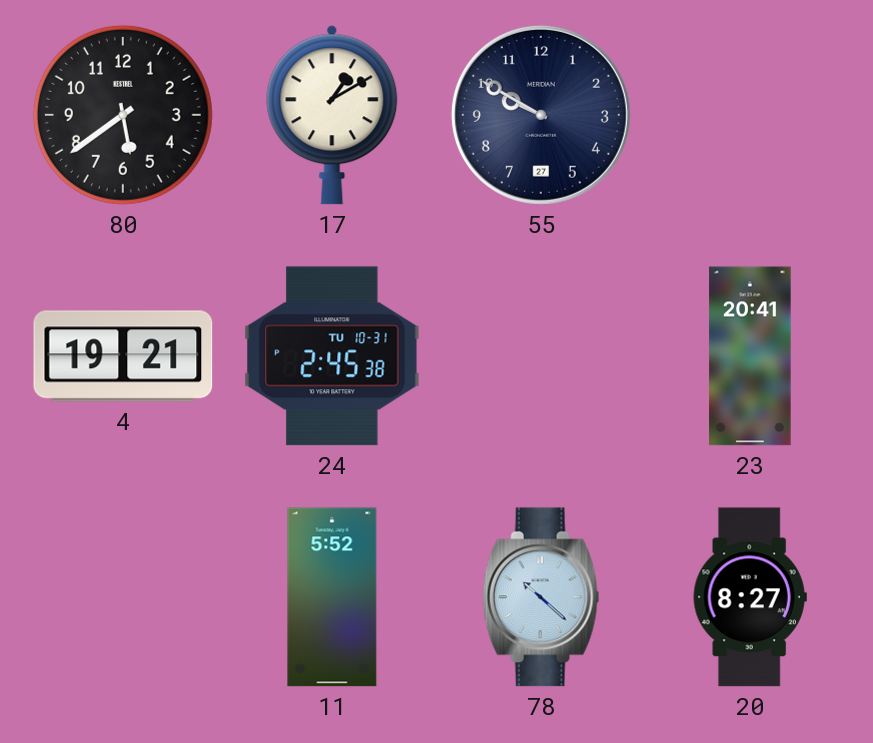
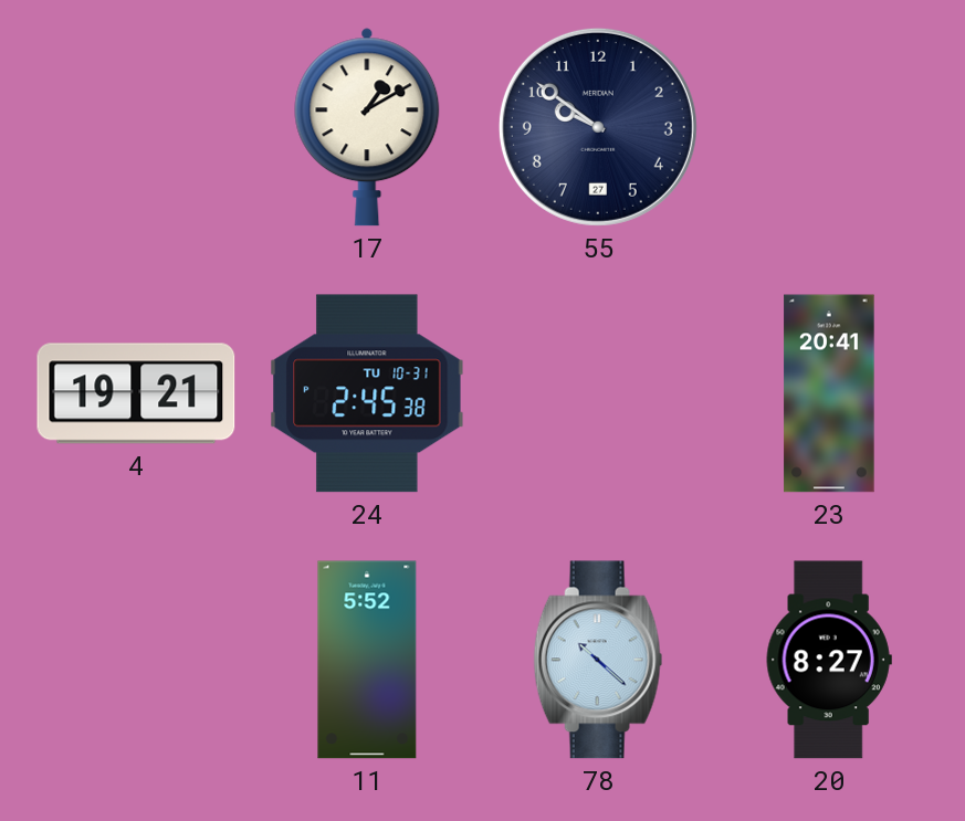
80: 5:39 -> none (123, 115)
55: 9:50 -> 9:51 (598, 127)
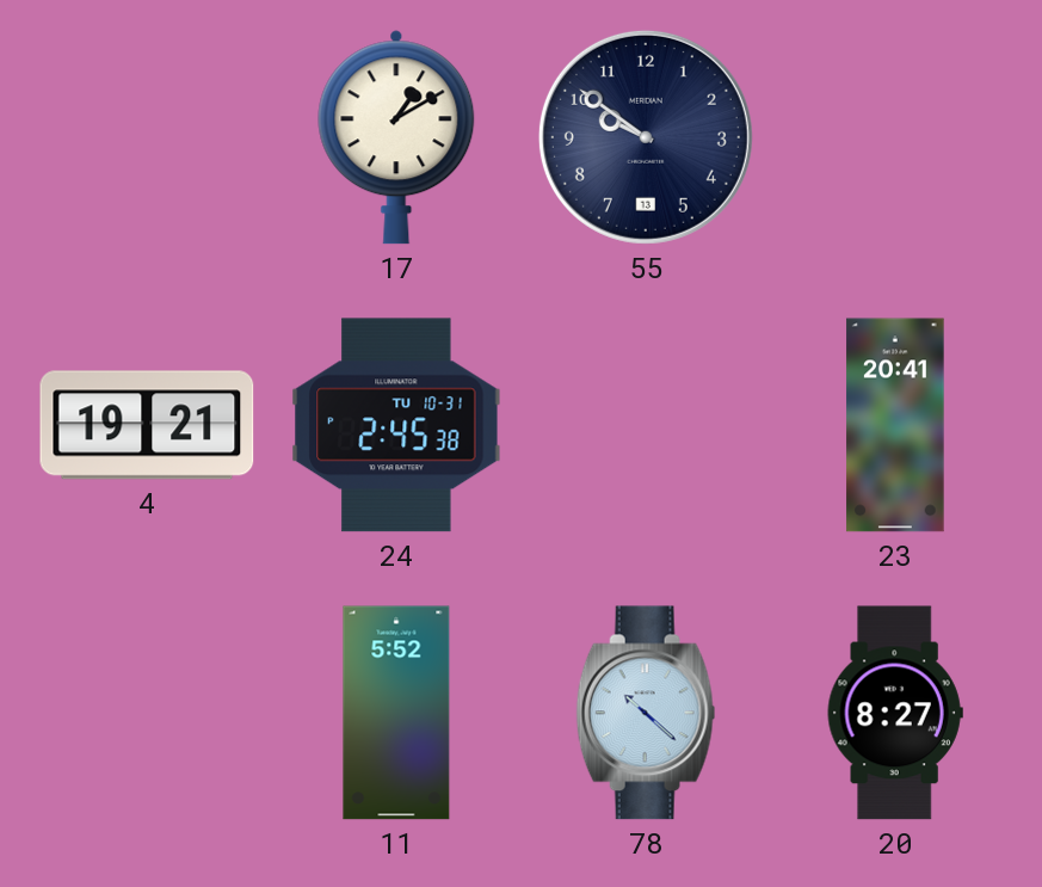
55 date: 27 -> 13 (646, 137)
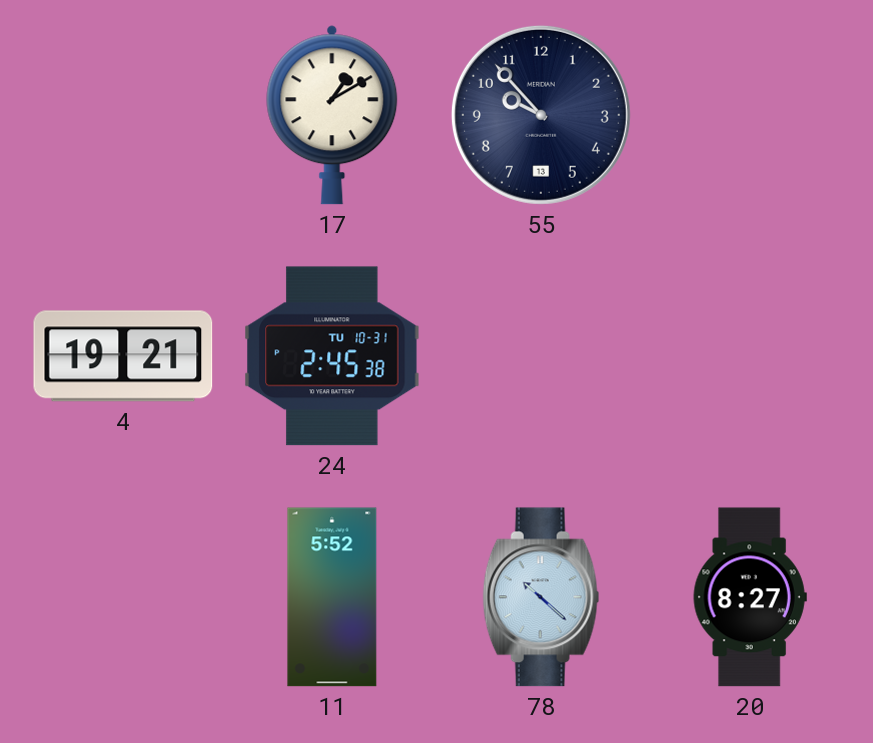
55: 9:51 -> 9:53 (541, 115)
23: 20:41 -> none (895, 425)
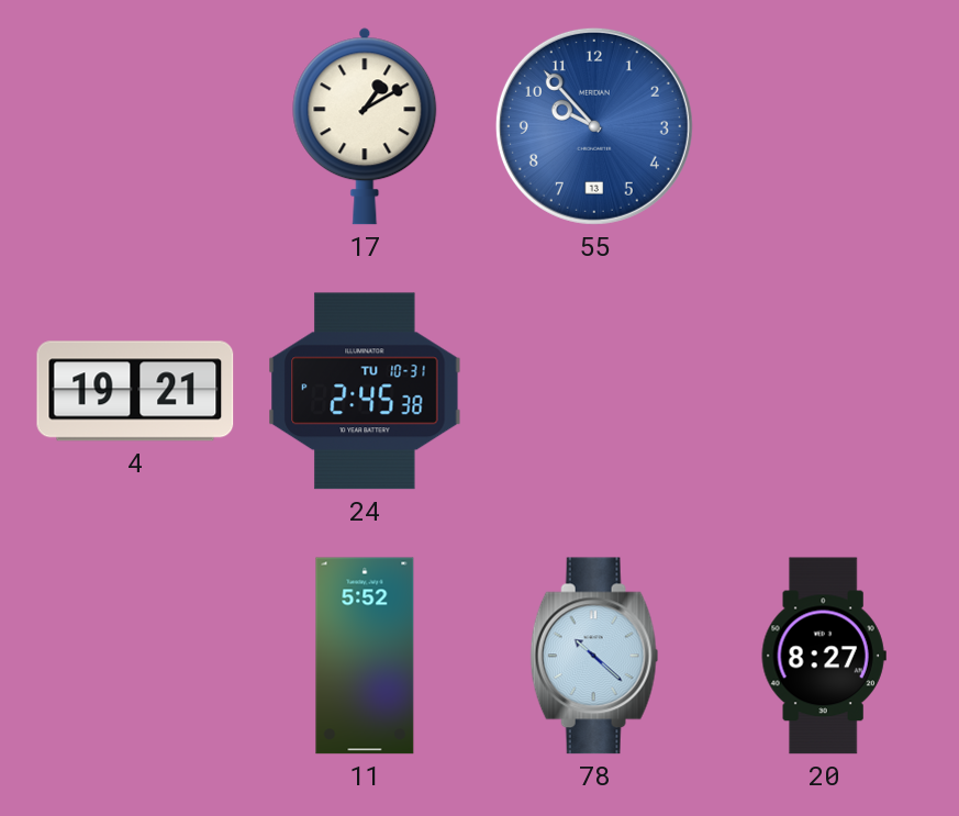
55 dial: navy -> blue (594, 126)
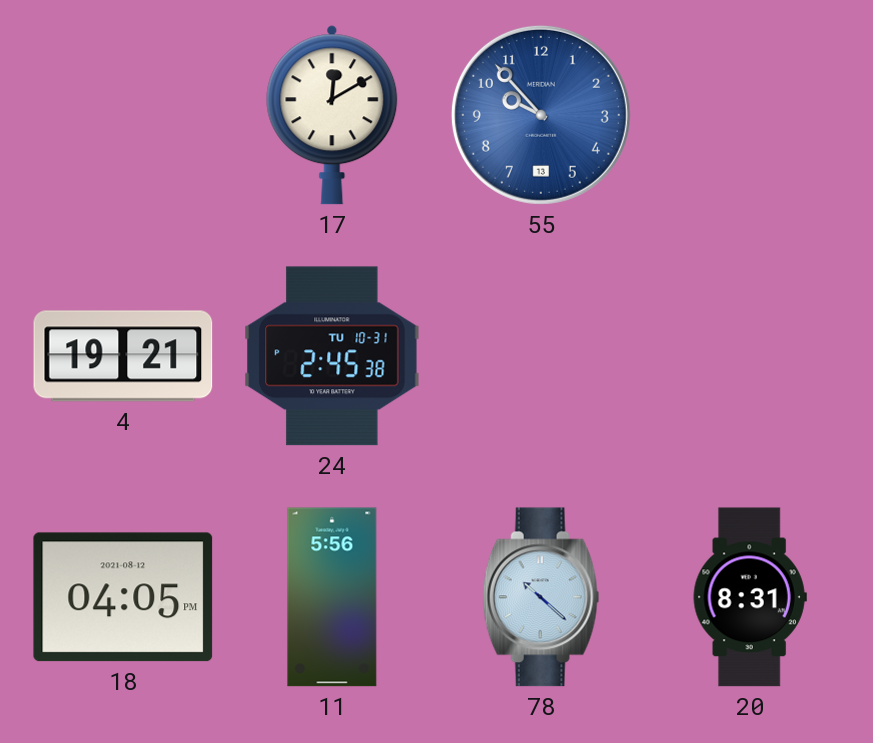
17: 1:10 -> 12:10 (332, 115)
18: none -> 04:05 (123, 597)
11: 5:52 -> 5:56 (332, 597)
20: 8:27 -> 8:31 (750, 597)
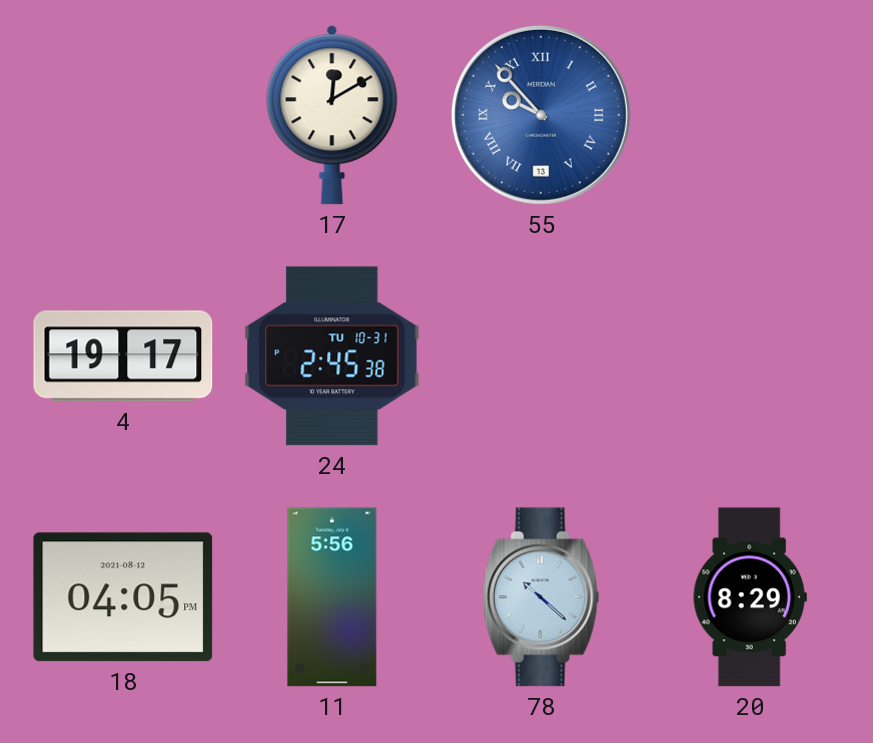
55 numerals: Arabic -> Roman (541, 115)
4: 19:21 -> 19:17 (123, 356)
20: 8:31 -> 8:29 (750, 597)
